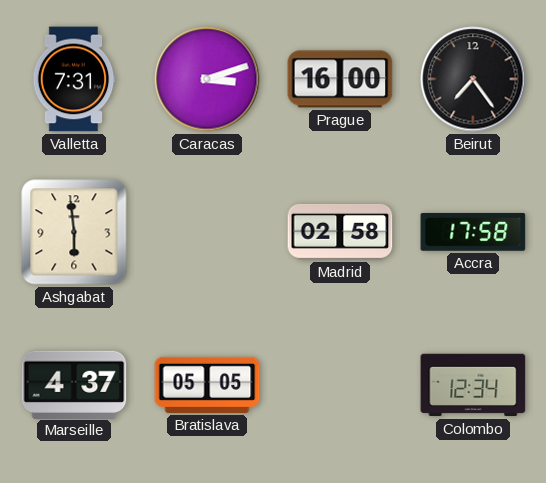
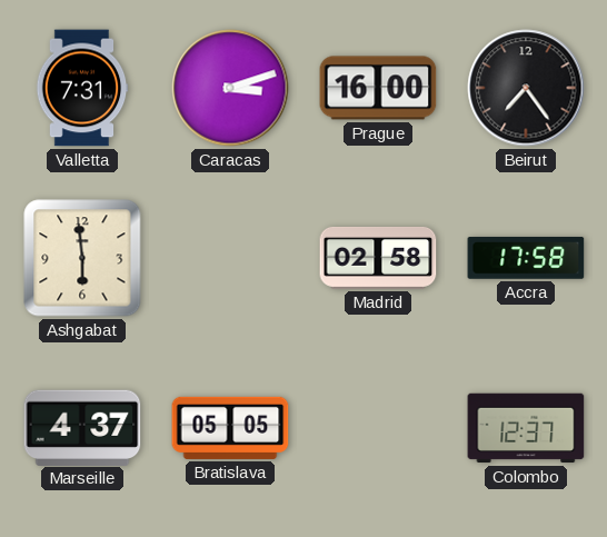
Colombo: 12:34 -> 12:37 (526, 428)
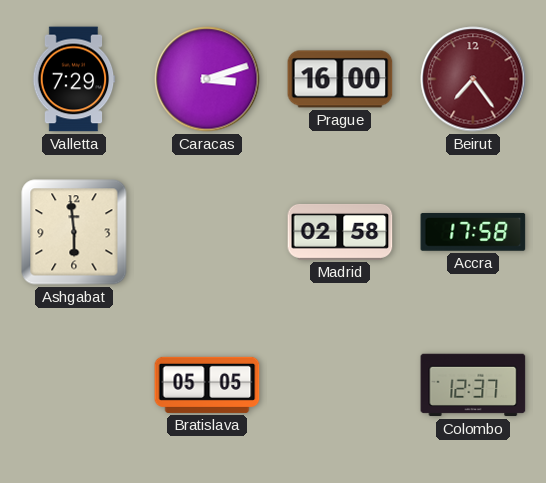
Valletta: 7:31 -> 7:29 (74, 79)
Beirut dial: black -> burgundy (473, 79)
Marseille: 4:37 -> none (82, 427)
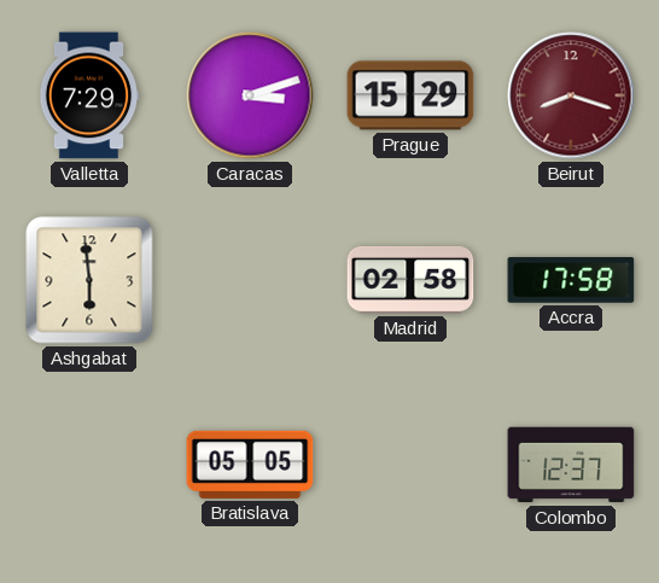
Prague: 16:00 -> 15:29 (410, 95)
Beirut: 7:24 -> 8:18 (571, 95)
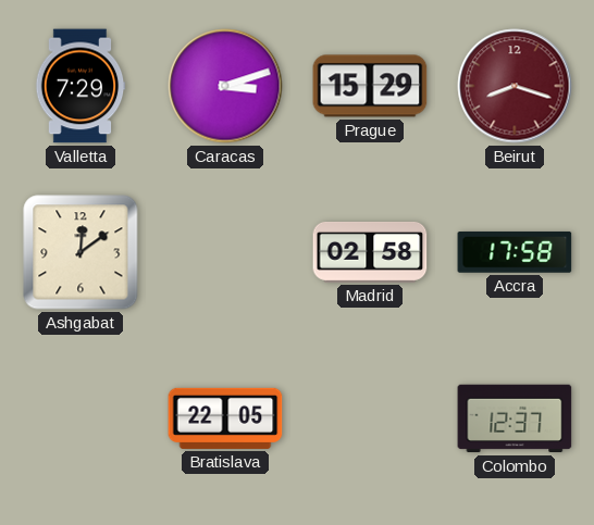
Ashgabat: 5:59 -> 12:09 (81, 252)
Bratislava: 05:05 -> 22:05 (225, 418)
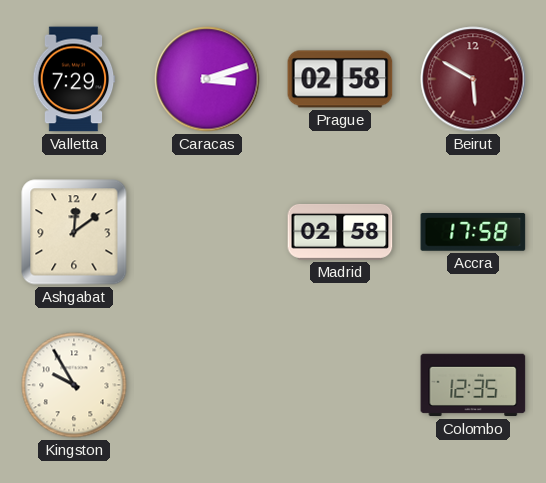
Prague: 15:29 -> 02:58 (340, 79)
Beirut: 8:18 -> 5:50 (473, 79)
Kingston: none -> 9:55 (74, 385)
Bratislava: 22:05 -> none (225, 418)
Colombo: 12:37 -> 12:35 (473, 385)
